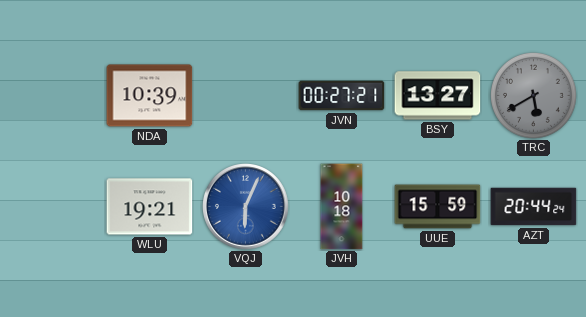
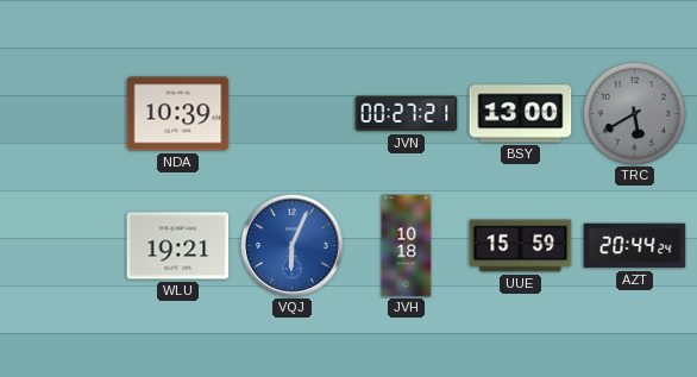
BSY: 13:27 -> 13:00 (521, 114)
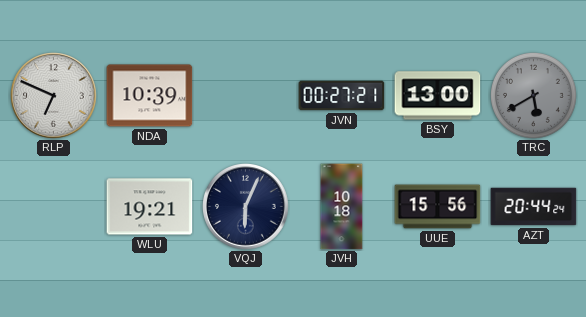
RLP: none -> 6:49 (54, 96)
VQJ dial: blue -> navy (246, 207)
UUE: 15:59 -> 15:56 (438, 207)
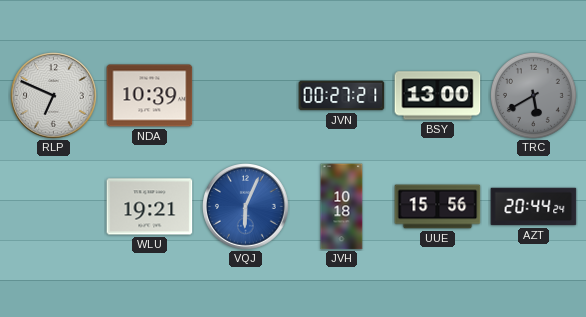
VQJ dial: navy -> blue (246, 207)
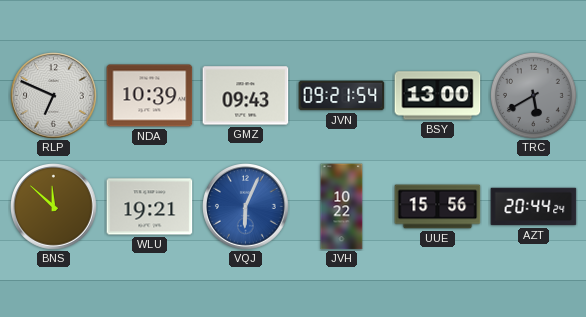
GMZ: none -> 09:43 (246, 96)
JVN: 00:27 -> 09:21 (342, 96)
BNS: none -> 11:52 (54, 207)
JVH: 10:18 -> 10:22 (342, 207)
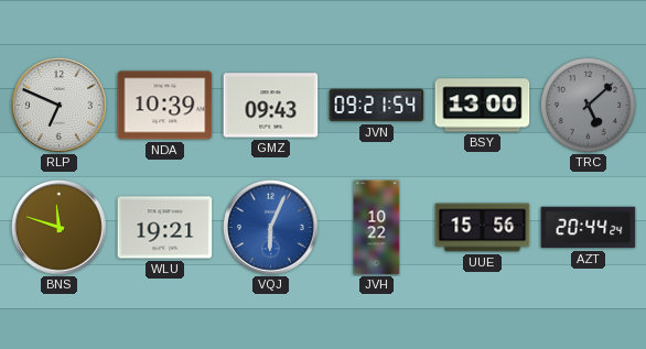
TRC: 5:40 -> 5:08 (588, 105)
BNS: 11:52 -> 11:48 (60, 228)
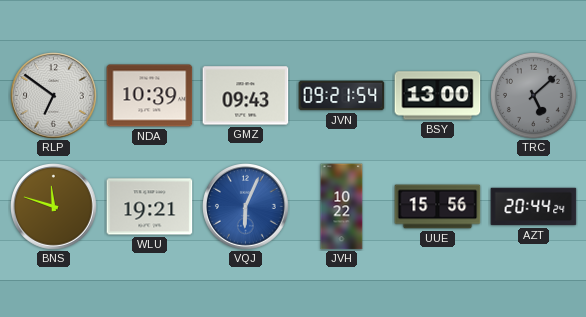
RLP: 6:49 -> 6:51 (54, 96)
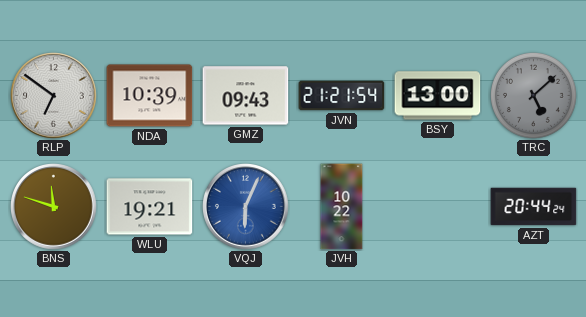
JVN: 09:21 -> 21:21 (342, 96)
UUE: 15:56 -> none (438, 207)
